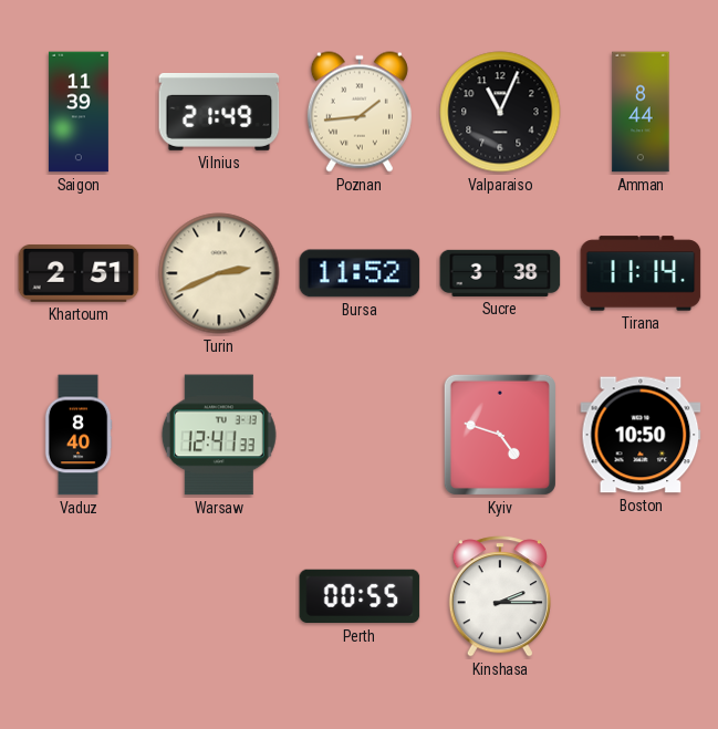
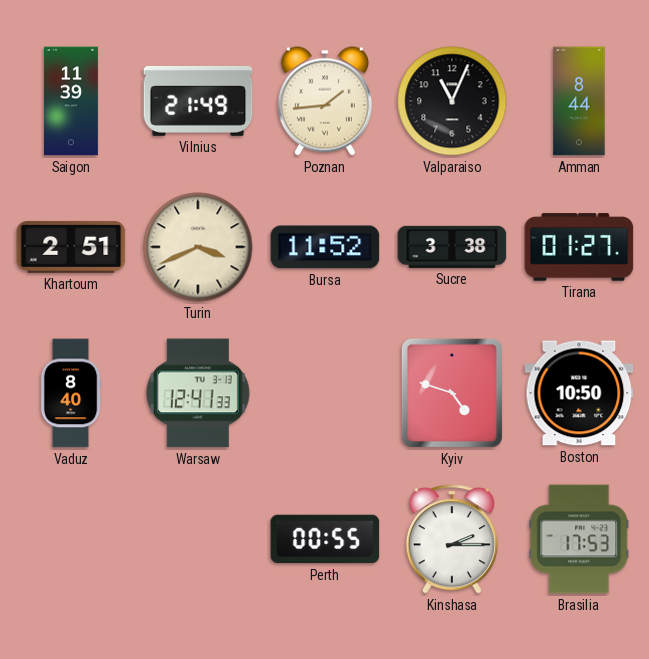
Turin: 2:41 -> 3:41 (198, 247)
Tirana: 11:14 -> 01:27 (579, 247)
Brasilia: none -> 17:53 (579, 539)
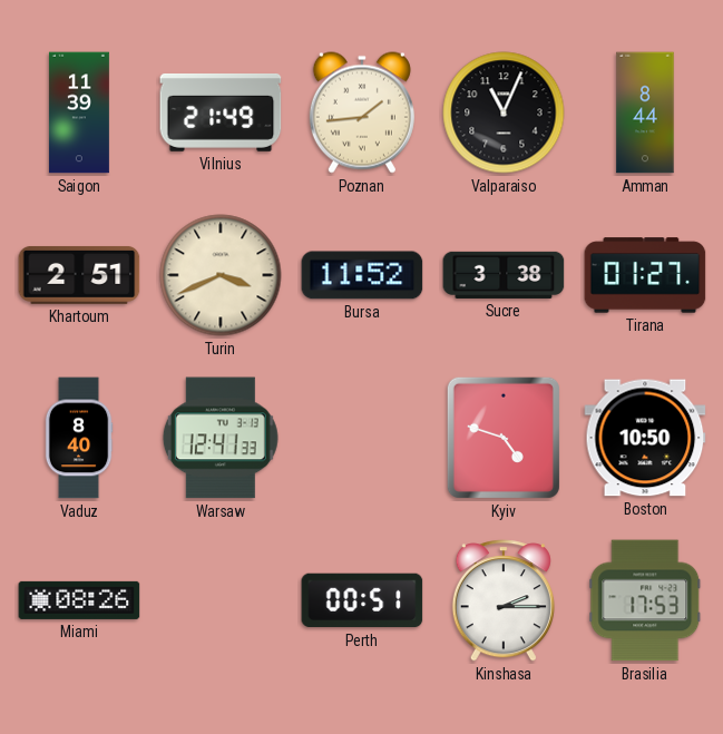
Miami: none -> 08:26 (79, 600)
Perth: 00:55 -> 00:51 (362, 600)
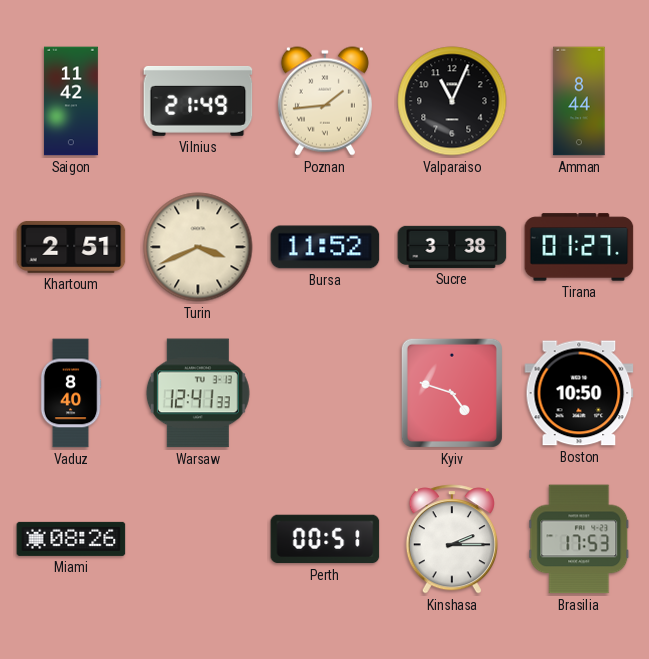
Saigon: 11:39 -> 11:42 (71, 101)
